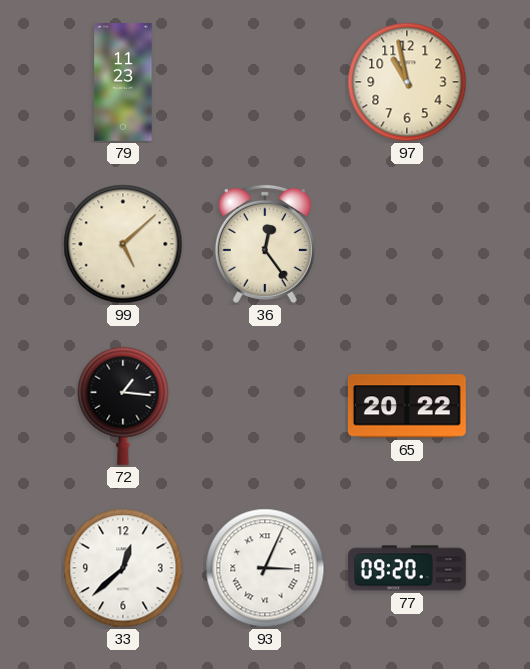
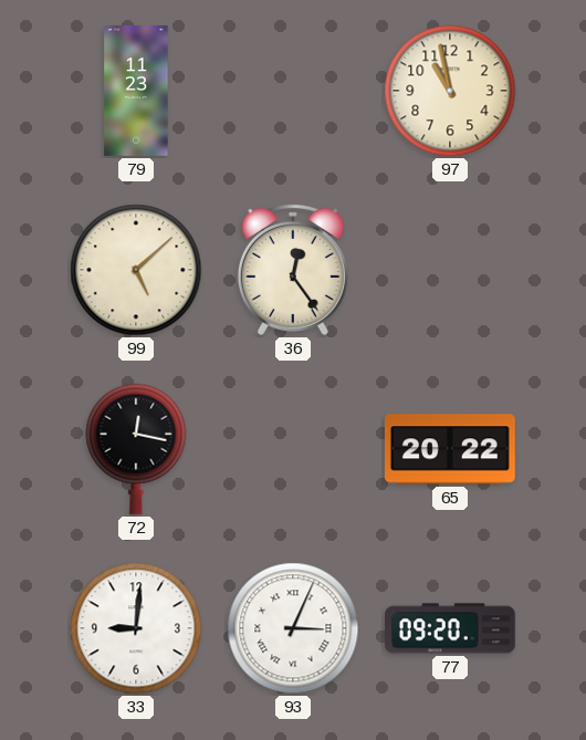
72: 1:16 -> 12:17 (136, 449)
33: 12:38 -> 9:01 (136, 628)
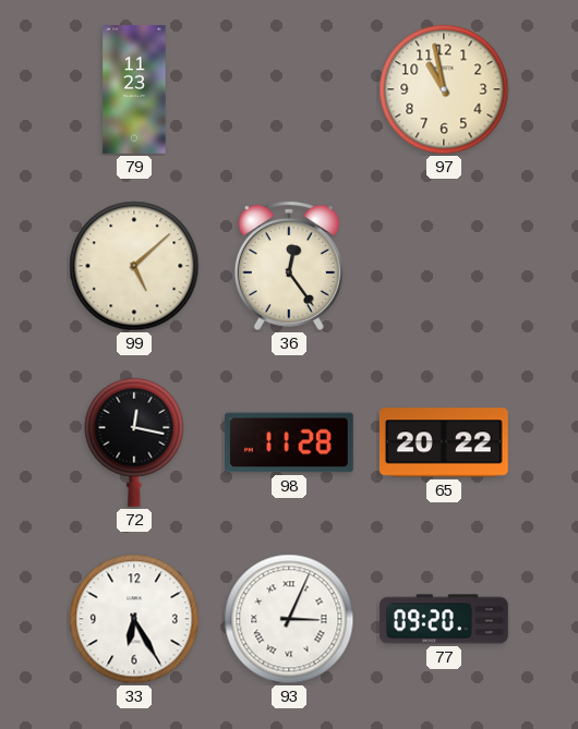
98: none -> 11:28 (290, 442)
33: 9:01 -> 6:25 (134, 619)
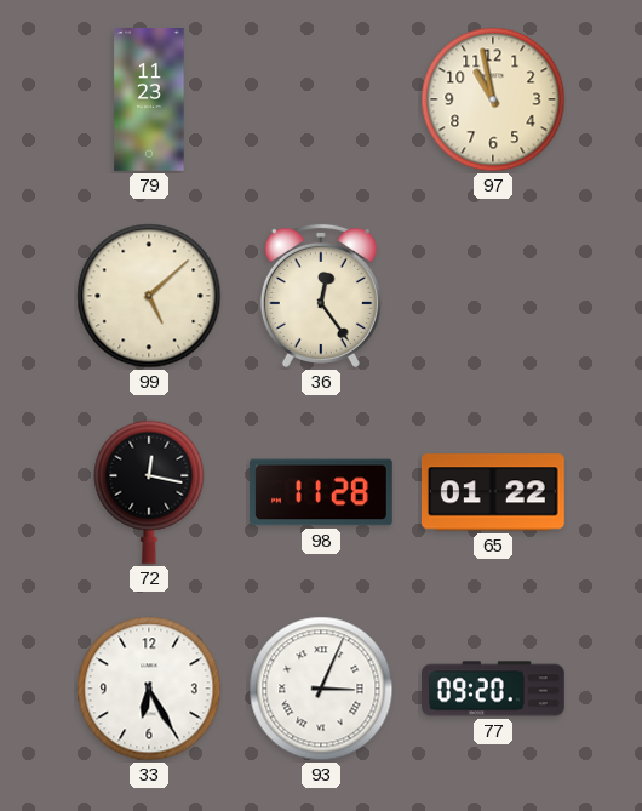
65: 20:22 -> 01:22 (493, 492)
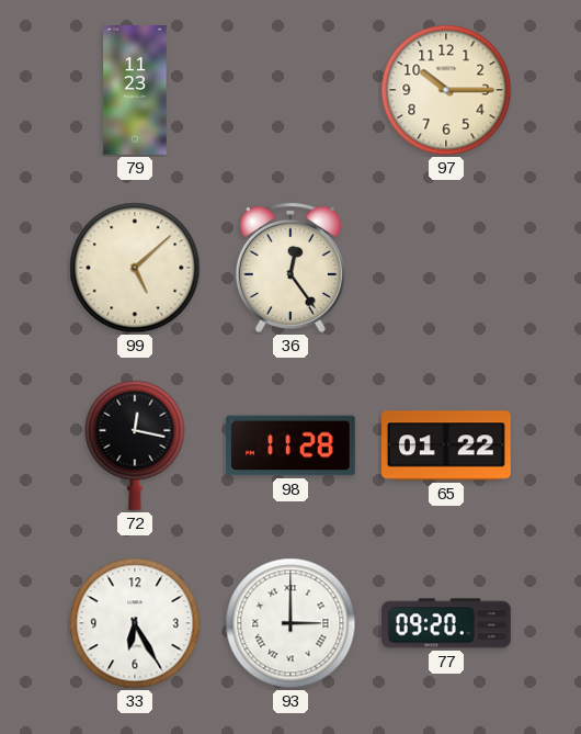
97: 10:58 -> 10:15 (446, 90)
93: 3:04 -> 3:00 (290, 623)
